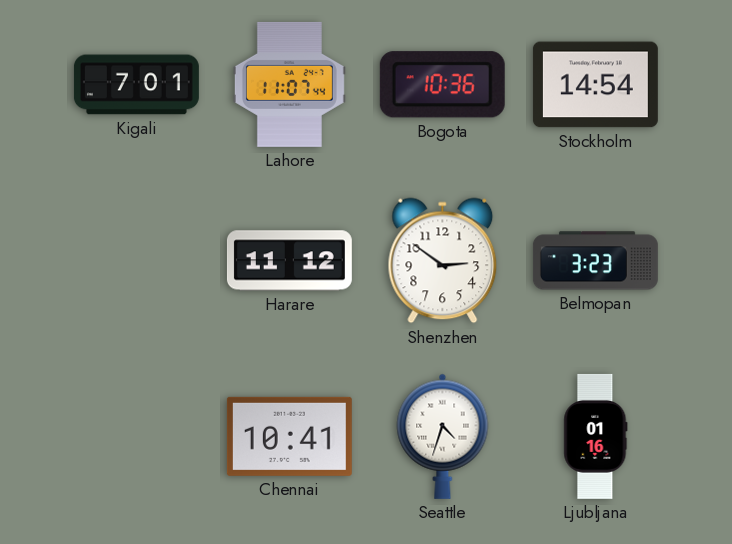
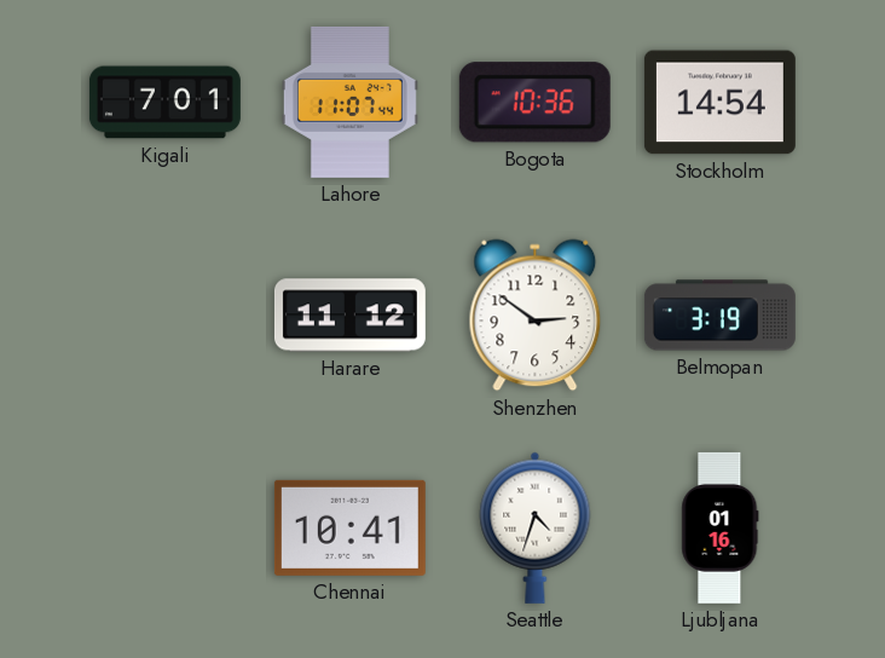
Belmopan: 3:23 -> 3:19 (719, 316)
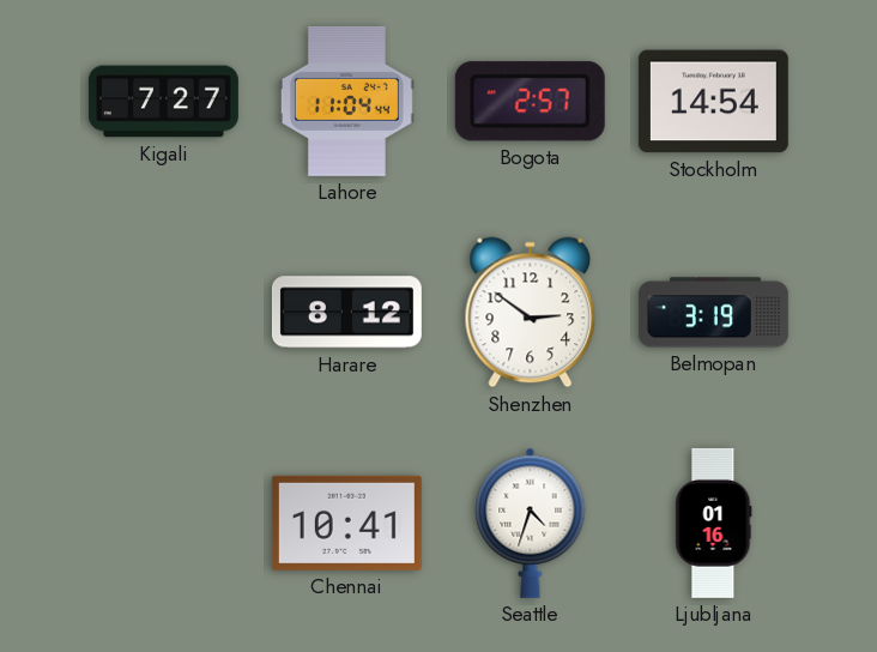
Kigali: 7:01 -> 7:27 (163, 102)
Lahore: 11:07 -> 11:04 (346, 101)
Bogota: 10:36 -> 2:57 (530, 102)
Harare: 11:12 -> 8:12 (346, 313)
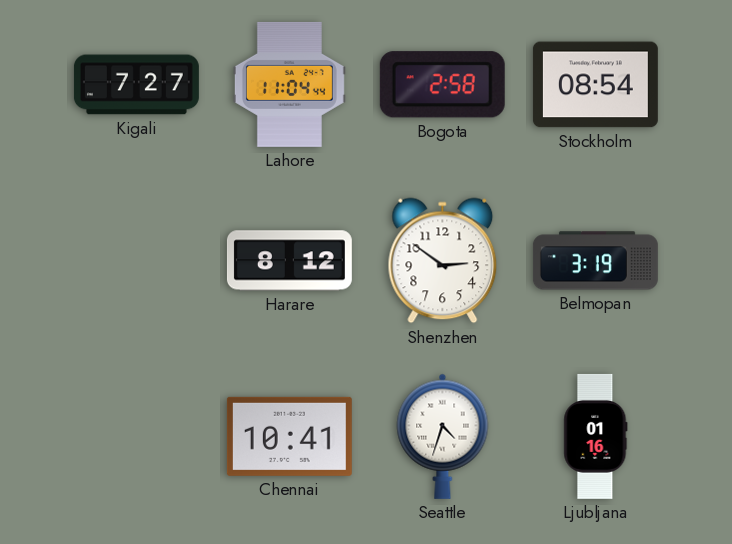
Bogota: 2:57 -> 2:58 (442, 85)
Stockholm: 14:54 -> 08:54 (595, 85)
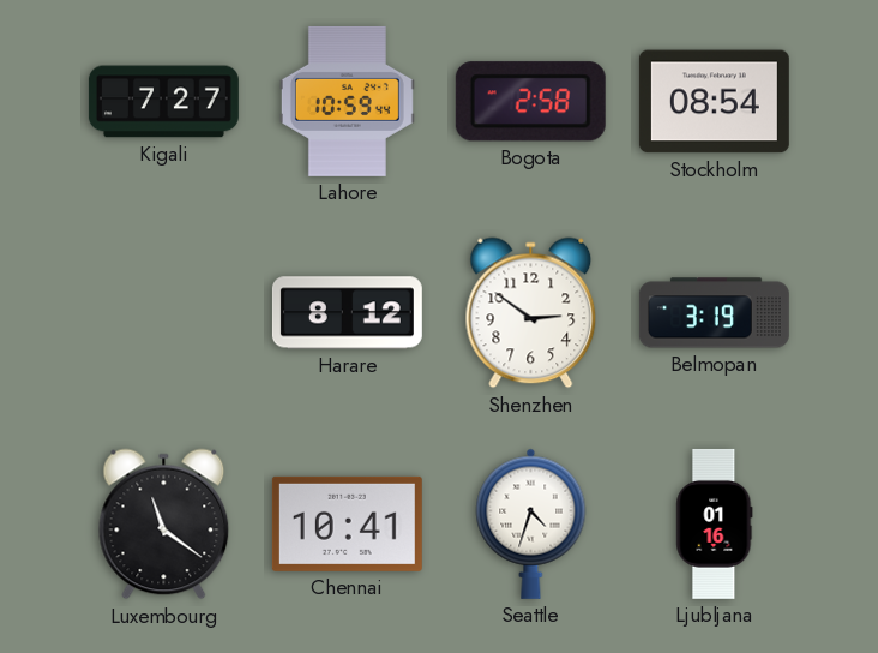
Lahore: 11:04 -> 10:59 (347, 101)
Luxembourg: none -> 11:21 (164, 525)
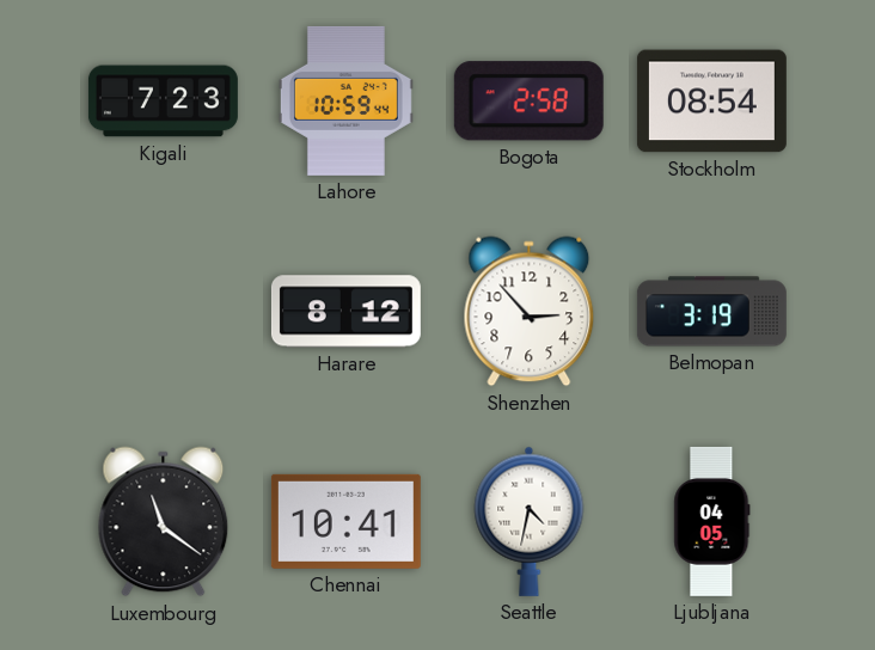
Kigali: 7:27 -> 7:23 (163, 102)
Shenzhen: 2:51 -> 2:53 (530, 312)
Seattle: 4:33 -> 4:32 (530, 521)
Ljubljana: 01:16 -> 04:05 (712, 521)
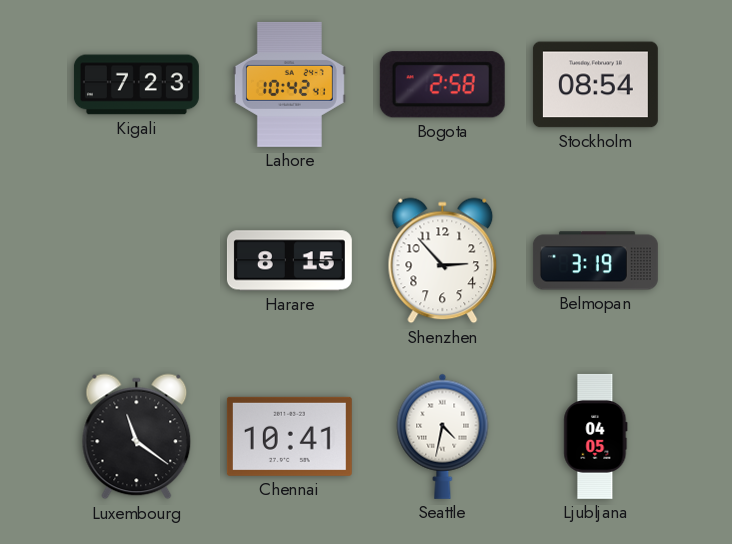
Lahore: 10:59 -> 10:42 (289, 84)
Harare: 8:12 -> 8:15 (289, 261)
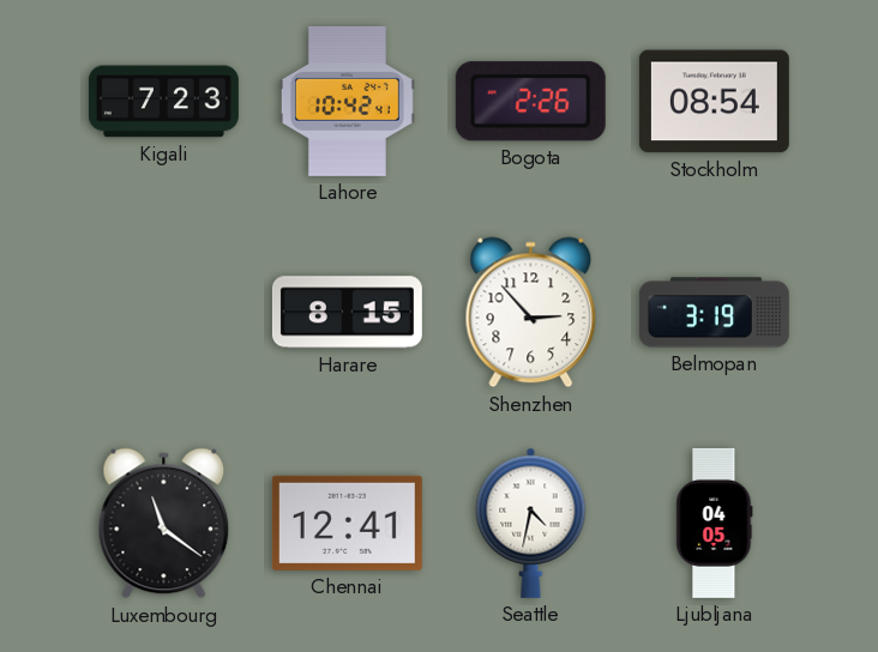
Bogota: 2:58 -> 2:26 (530, 102)
Chennai: 10:41 -> 12:41 (347, 523)
